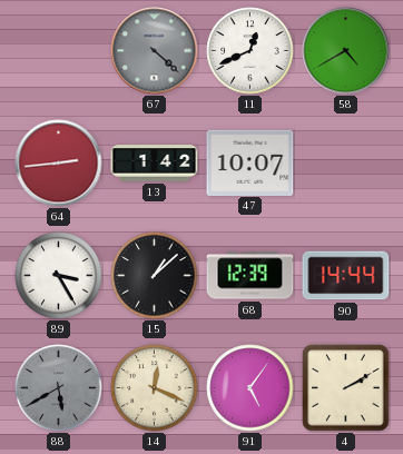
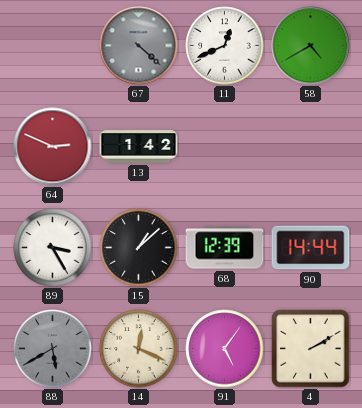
64: 2:44 -> 2:49 (53, 147)
47: 10:07 -> none (250, 162)
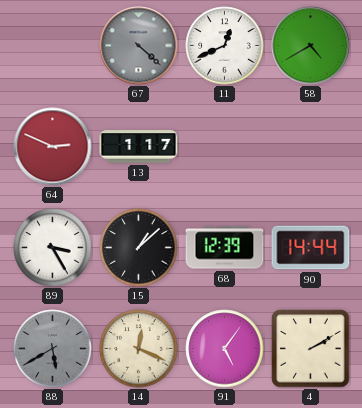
13: 1:42 -> 1:17 (139, 147)
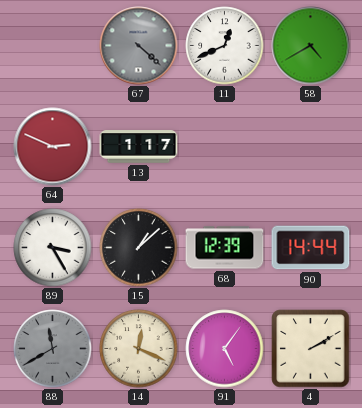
88: 5:40 -> 11:40 (53, 349)
